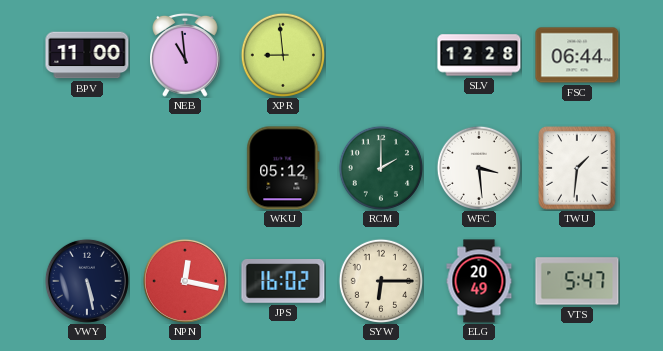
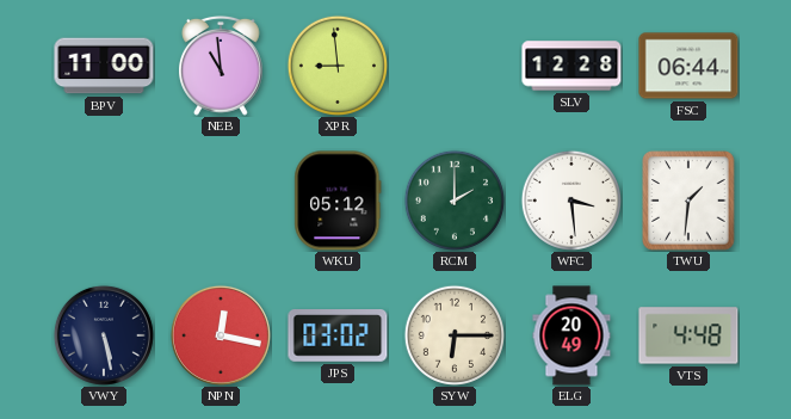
JPS: 16:02 -> 03:02 (338, 335)
VTS: 5:47 -> 4:48 (688, 335)
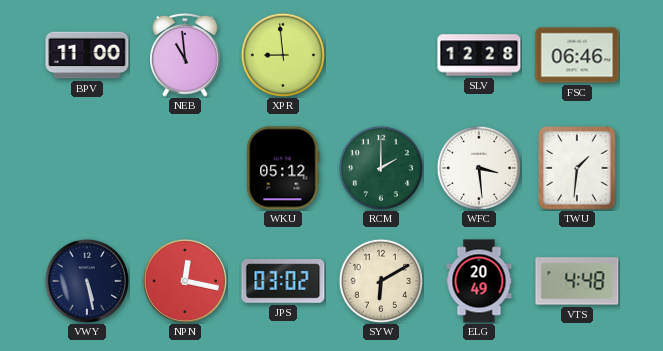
FSC: 06:44 -> 06:46 (577, 55)
SYW: 6:15 -> 6:10 (381, 281)
